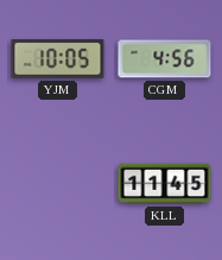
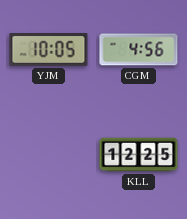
KLL: 11:45 -> 12:25 (139, 155)
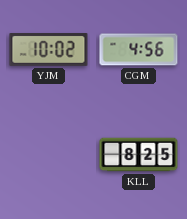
YJM: 10:05 -> 10:02 (49, 50)
KLL: 12:25 -> 8:25 (139, 155)
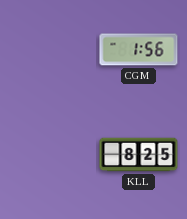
YJM: 10:02 -> none (49, 50)
CGM: 4:56 -> 1:56 (139, 50)
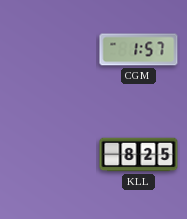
CGM: 1:56 -> 1:57 (139, 50)
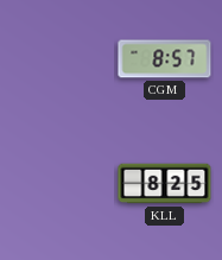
CGM: 1:57 -> 8:57 (165, 59)
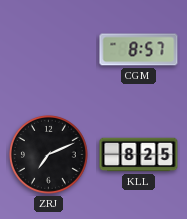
ZRJ: none -> 7:11 (48, 154)
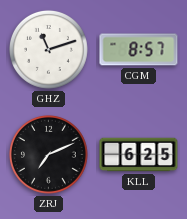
GHZ: none -> 11:12 (48, 49)
KLL: 8:25 -> 6:25 (139, 155)
